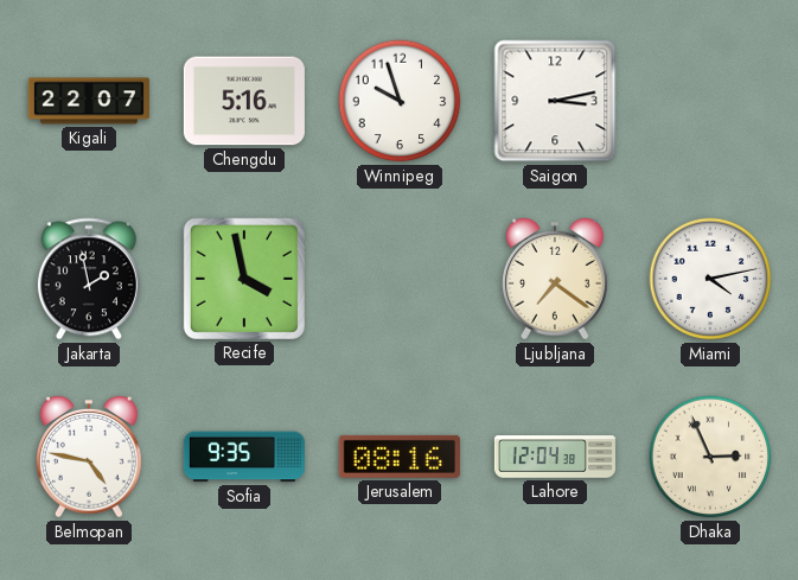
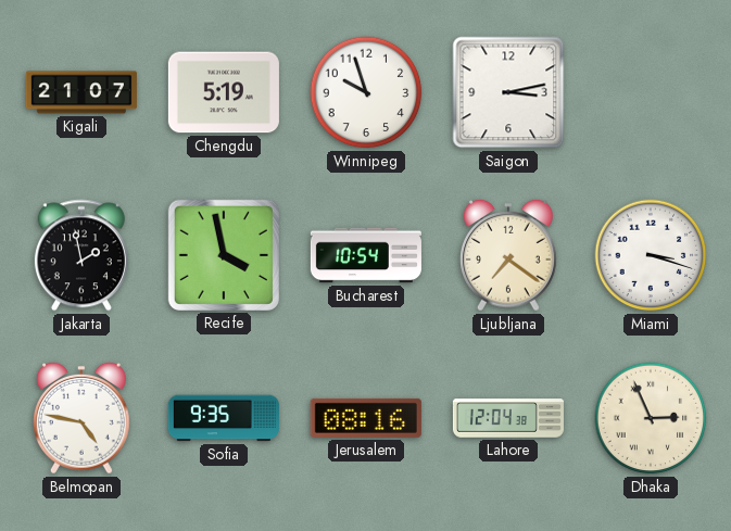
Kigali: 22:07 -> 21:07 (81, 92)
Chengdu: 5:16 -> 5:19 (224, 92)
Bucharest: none -> 10:54 (366, 255)
Miami: 4:13 -> 3:18 (651, 255)
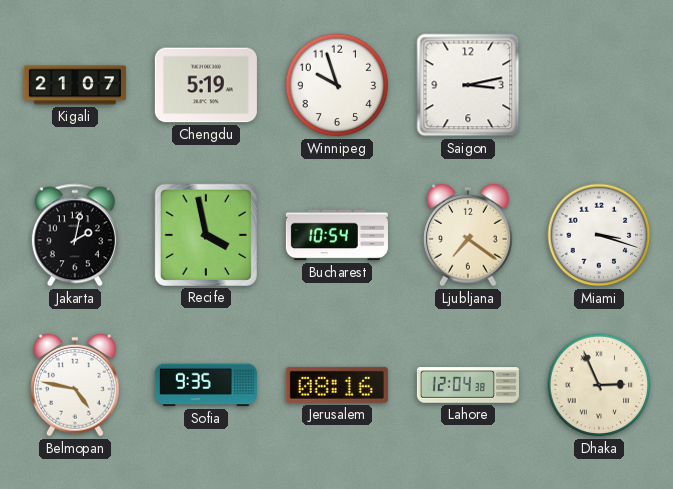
Jakarta: 1:58 -> 2:02 (75, 235)
